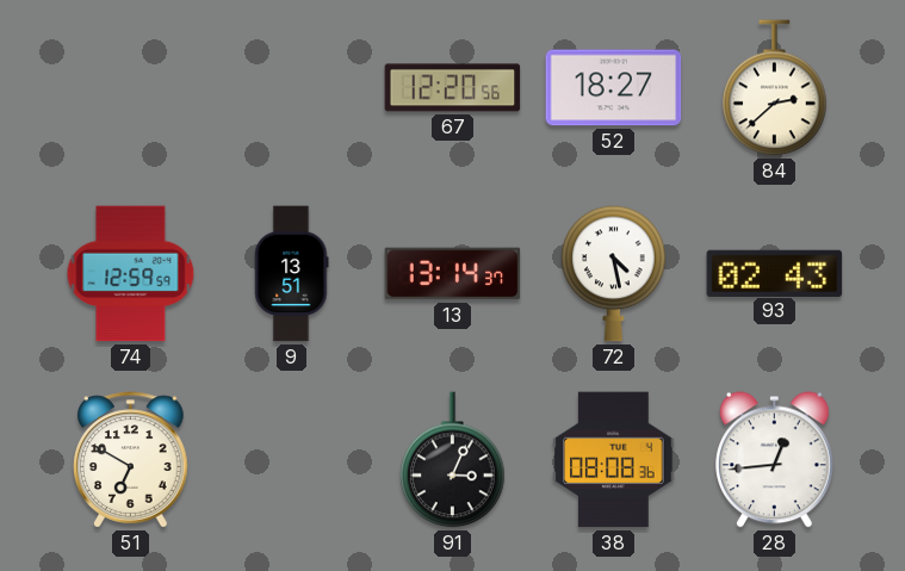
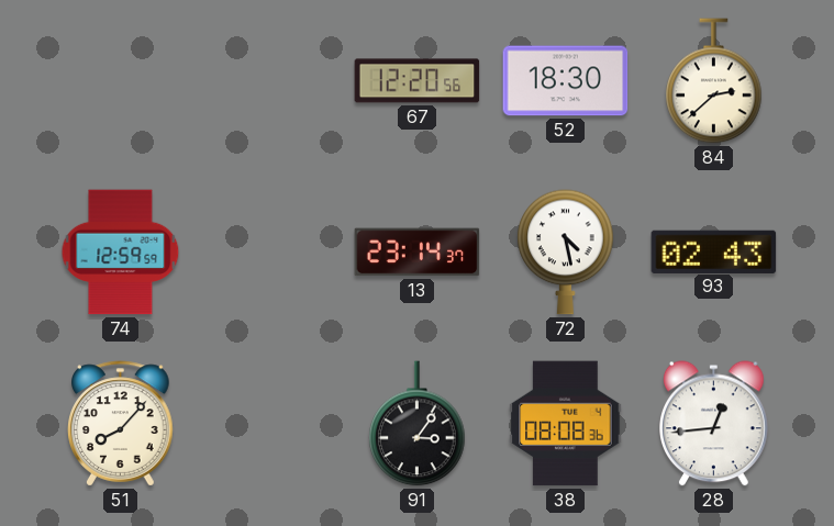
52: 18:27 -> 18:30 (566, 81)
9: 13:51 -> none (292, 274)
13: 13:14 -> 23:14 (418, 253)
51: 6:50 -> 8:07 (121, 424)
91: 3:04 -> 3:06 (418, 424)
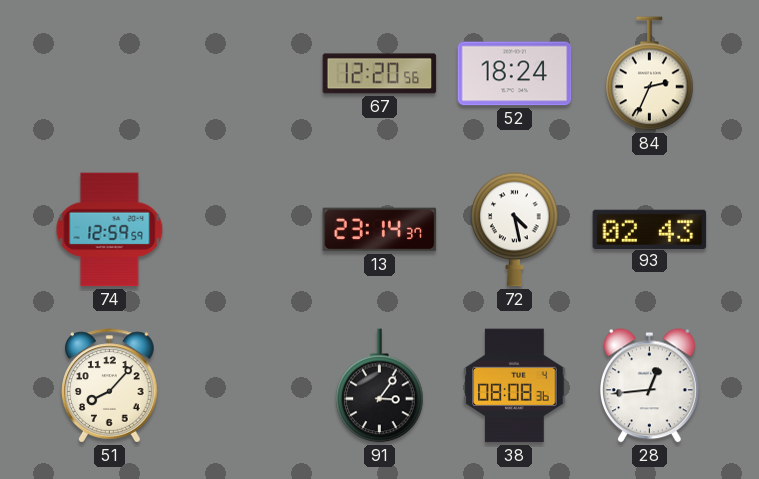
52: 18:30 -> 18:24 (515, 74)
84: 2:38 -> 2:34 (650, 74)
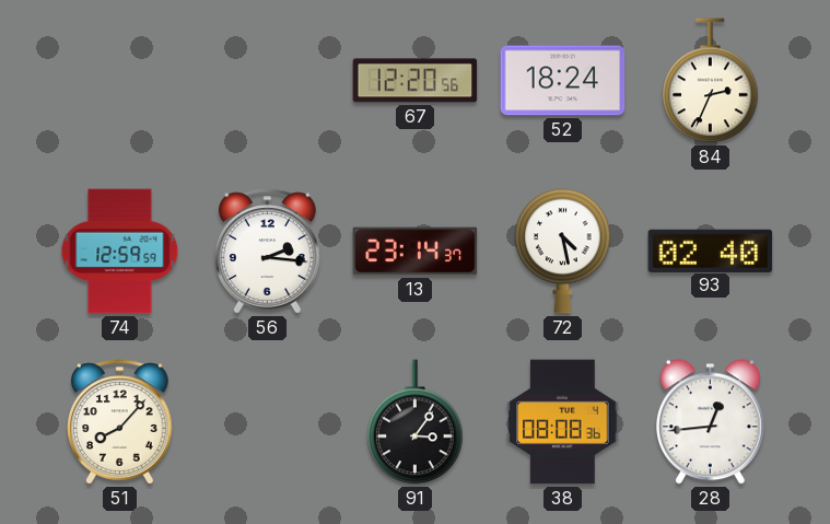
56: none -> 2:16 (268, 252)
93: 02:43 -> 02:40 (711, 251)
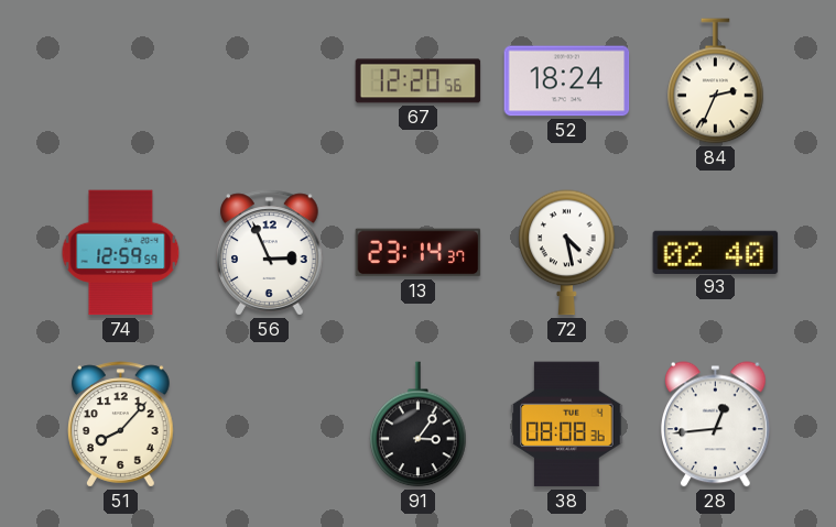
56: 2:16 -> 2:56 (270, 253)
